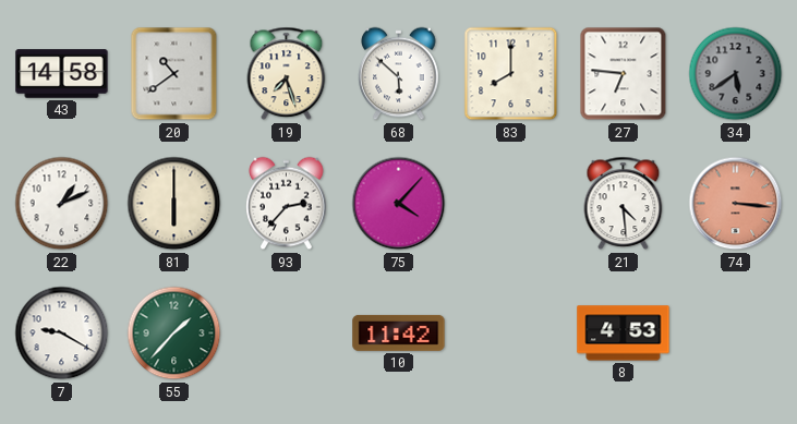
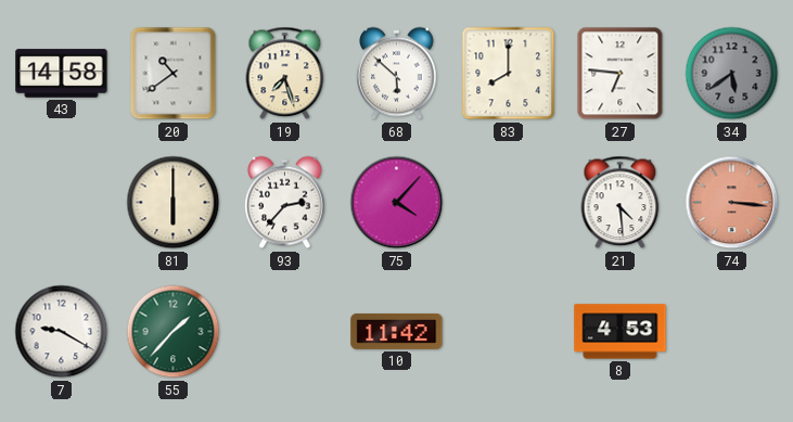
22: 1:11 -> none (62, 204)
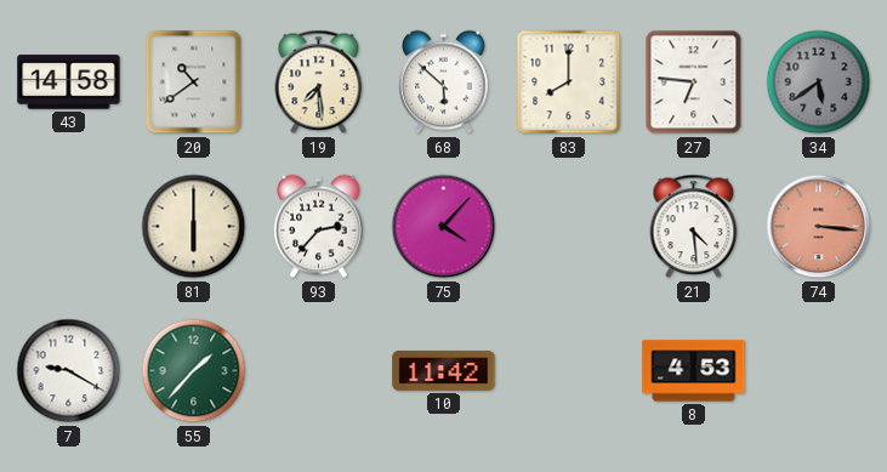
19: 7:27 -> 7:29 (319, 83)
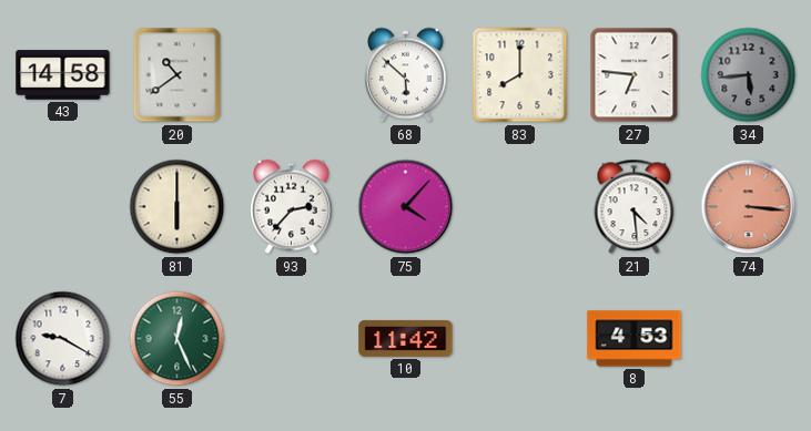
19: 7:29 -> none (319, 83)
34: 5:39 -> 5:44 (749, 75)
55: 1:37 -> 12:26 (178, 339)
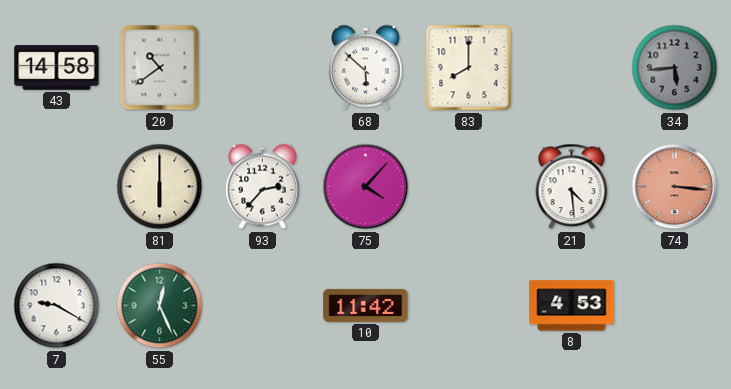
27: 6:46 -> none (635, 75)
